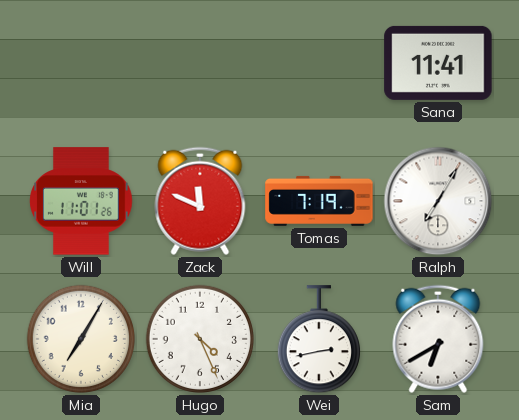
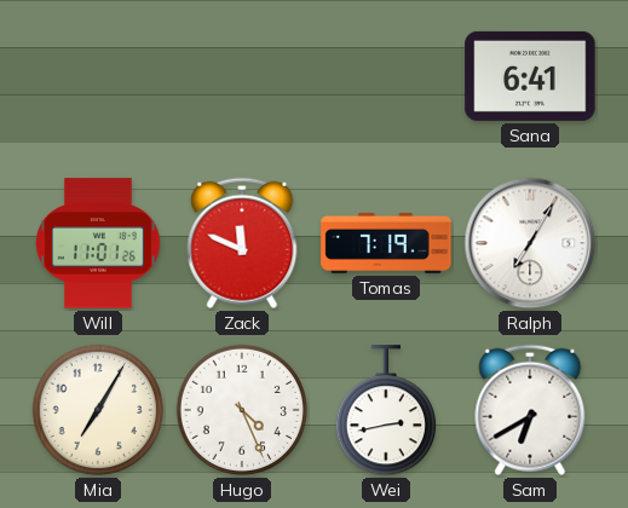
Sana: 11:41 -> 6:41 (530, 76)
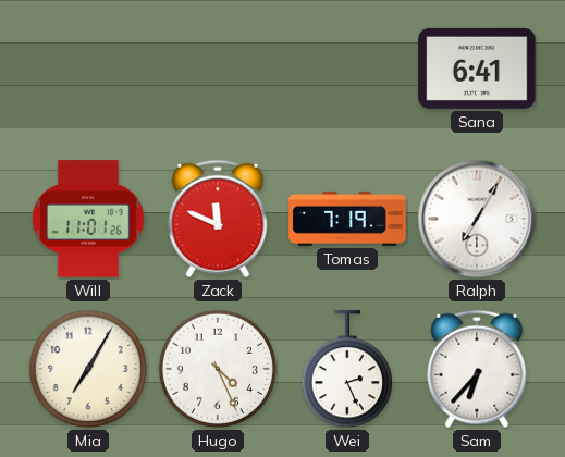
Wei: 2:43 -> 2:26 (347, 370)
Sam: 6:40 -> 6:37 (477, 369)
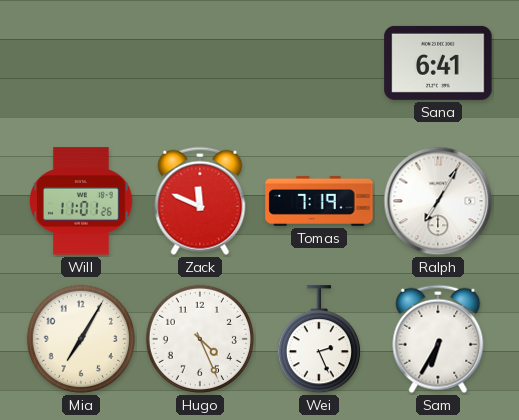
Sam: 6:37 -> 6:35 (438, 339)
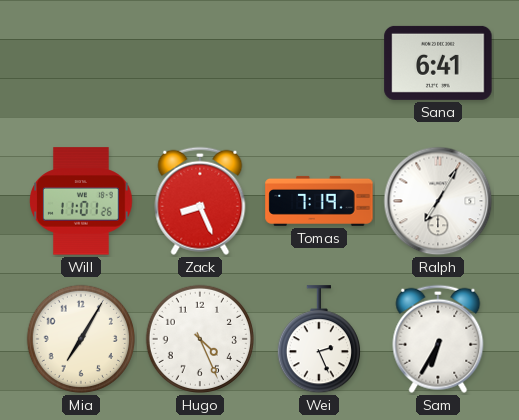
Zack: 11:49 -> 8:26 (200, 201)
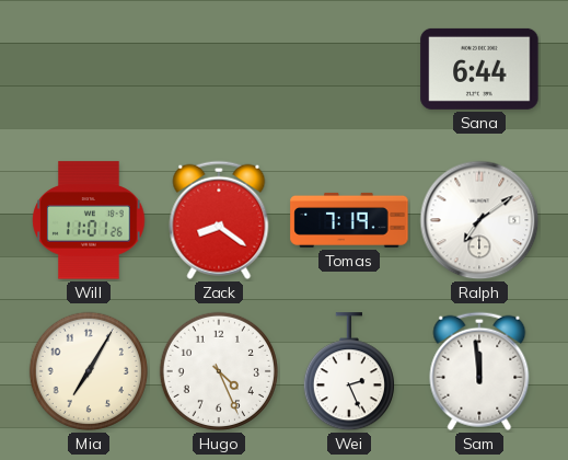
Sana: 6:41 -> 6:44 (479, 69)
Zack: 8:26 -> 8:21 (219, 220)
Ralph: 7:05 -> 7:09 (479, 220)
Sam: 6:35 -> 11:59 (479, 371)
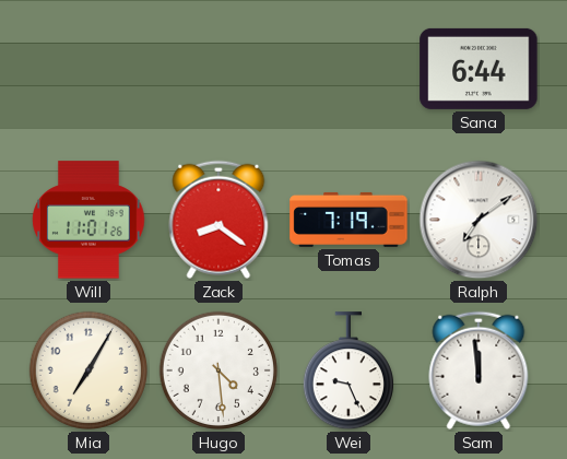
Hugo: 4:26 -> 4:29 (218, 370)
Wei: 2:26 -> 9:26 (349, 372)
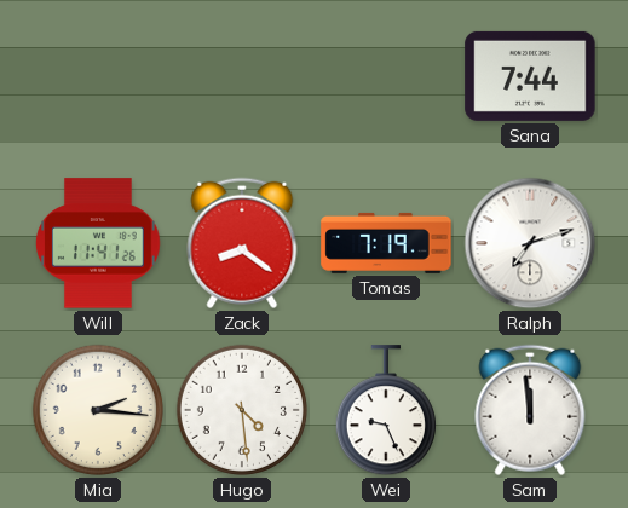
Sana: 6:44 -> 7:44 (530, 76)
Will: 11:01 -> 11:41 (98, 243)
Ralph: 7:09 -> 7:12 (530, 243)
Mia: 7:05 -> 2:16 (98, 410)
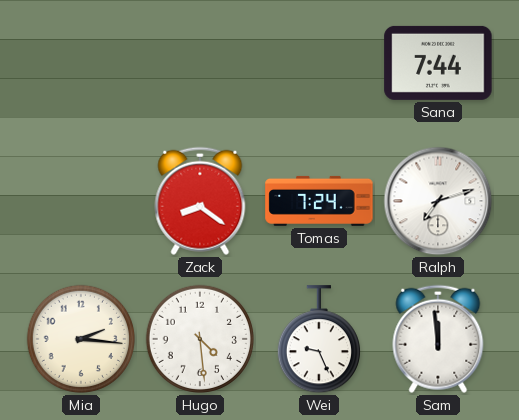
Will: 11:41 -> none (98, 243)
Tomas: 7:19 -> 7:24 (319, 201)
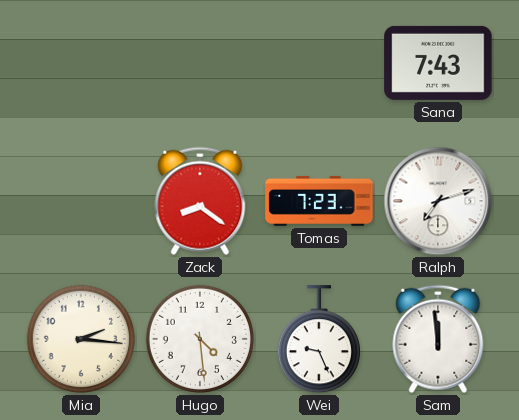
Sana: 7:44 -> 7:43 (438, 63)
Tomas: 7:24 -> 7:23 (319, 201)
